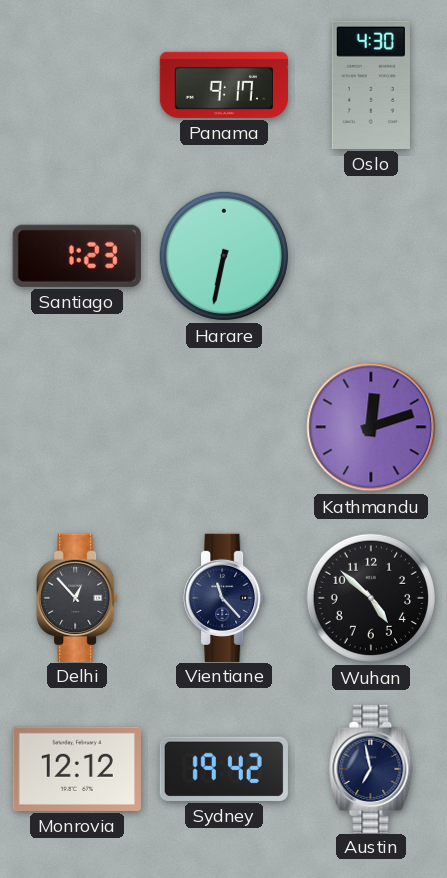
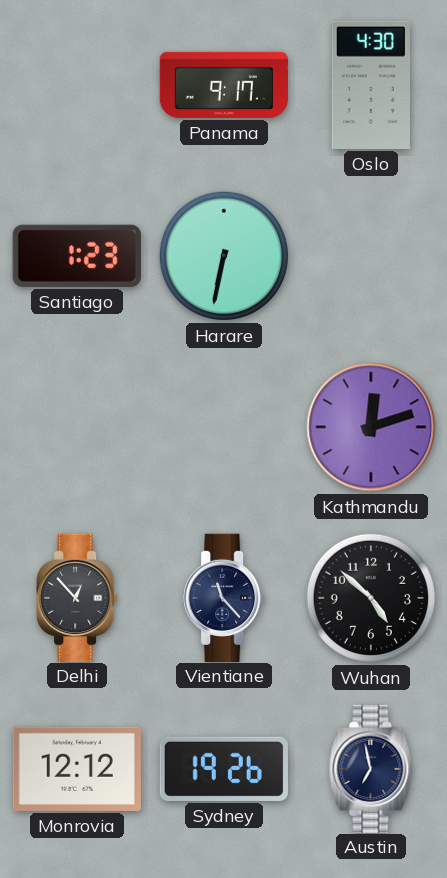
Sydney: 19:42 -> 19:26 (224, 769)
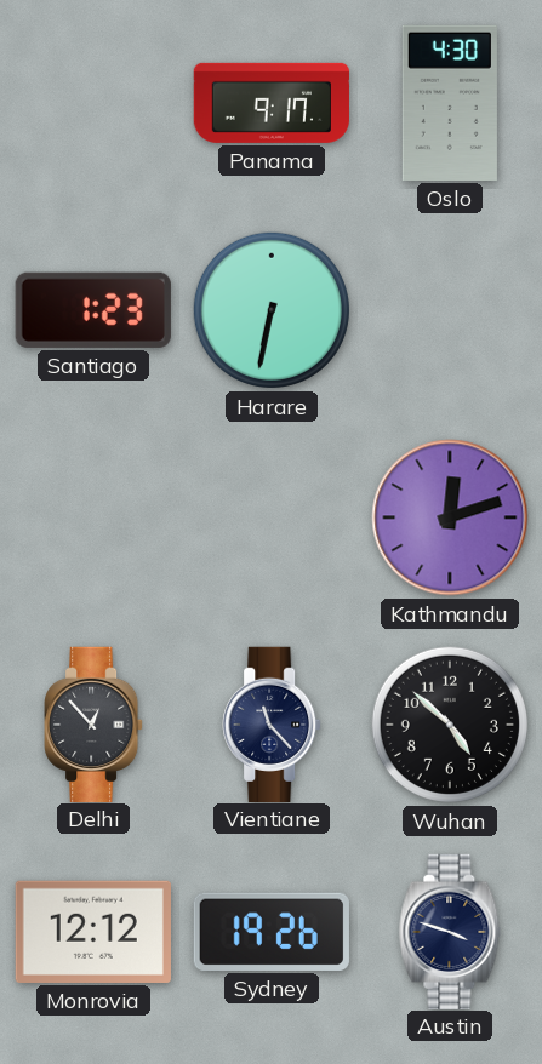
Austin: 6:58 -> 3:48 (450, 931)
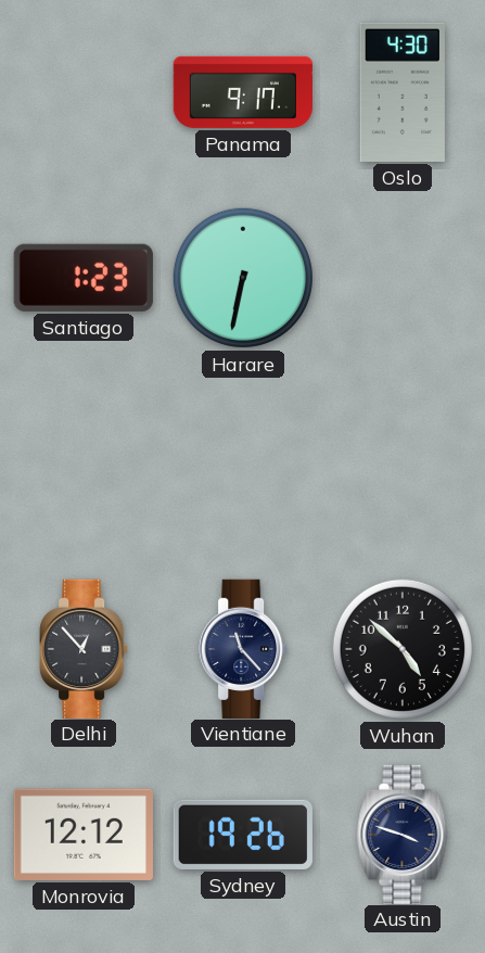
Kathmandu: 12:12 -> none (450, 517)
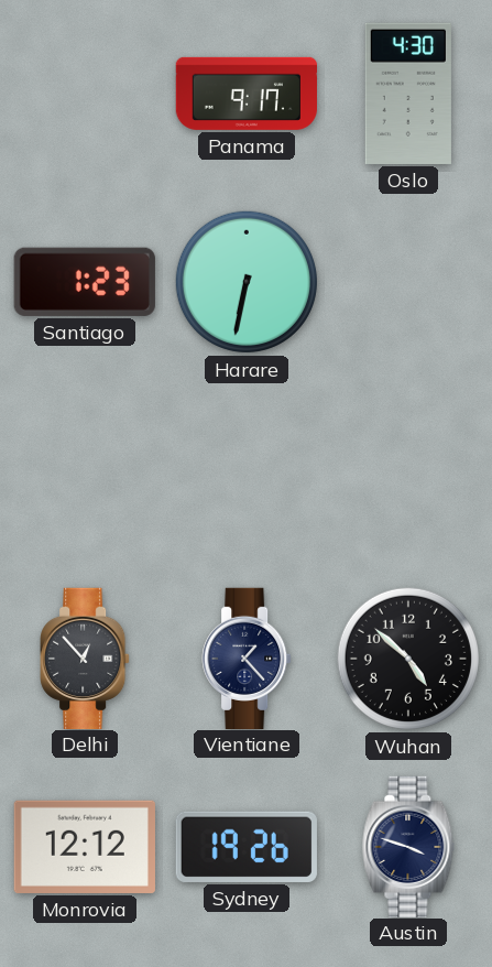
Vientiane: 11:23 -> 1:23 (247, 658)
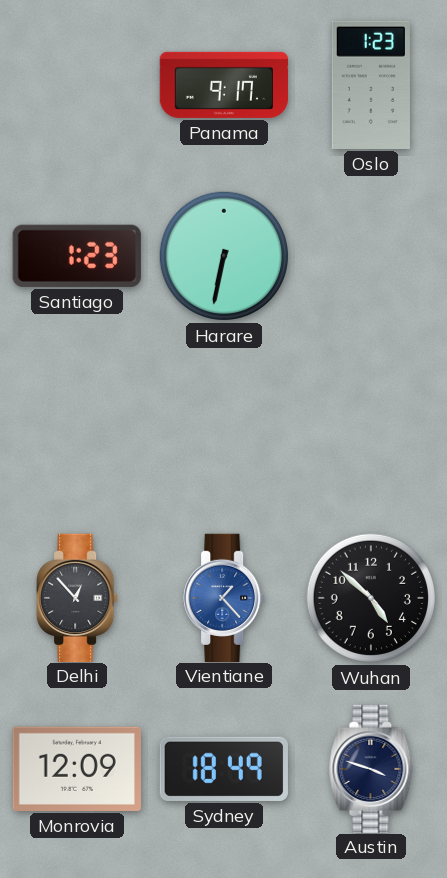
Oslo: 4:30 -> 1:23 (371, 85)
Vientiane dial: navy -> blue (224, 597)
Monrovia: 12:12 -> 12:09 (77, 769)
Sydney: 19:26 -> 18:49 (224, 769)
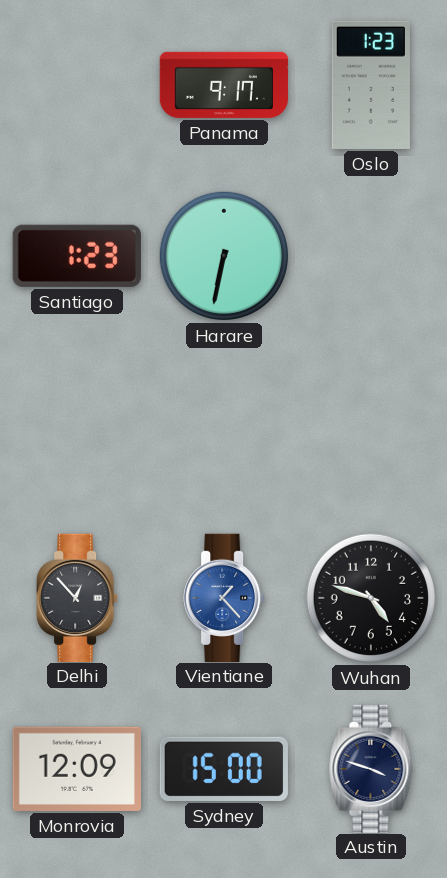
Wuhan: 4:52 -> 4:48 (371, 598)
Sydney: 18:49 -> 15:00 (224, 769)
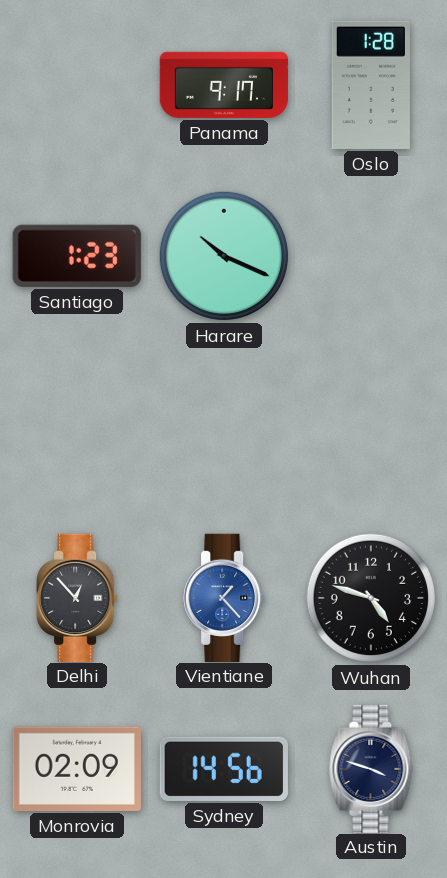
Oslo: 1:23 -> 1:28 (371, 85)
Harare: 6:32 -> 10:19 (224, 256)
Monrovia: 12:09 -> 02:09 (77, 769)
Sydney: 15:00 -> 14:56 (224, 769)
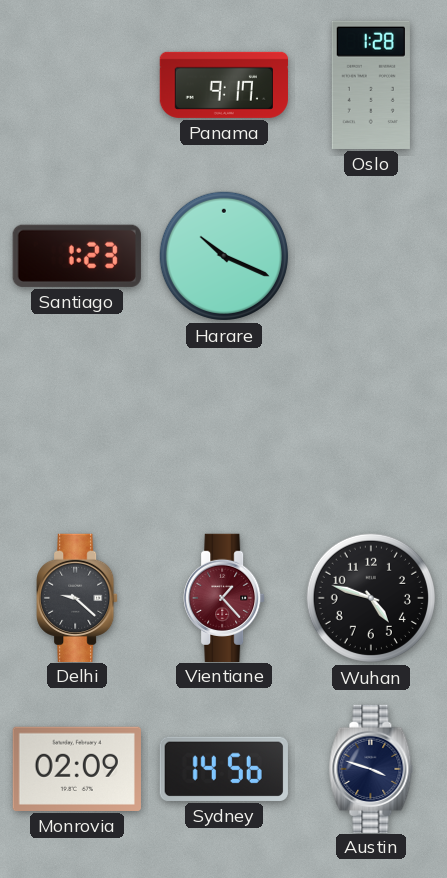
Delhi: 12:53 -> 9:22 (77, 597)
Vientiane dial: blue -> burgundy (224, 597)
